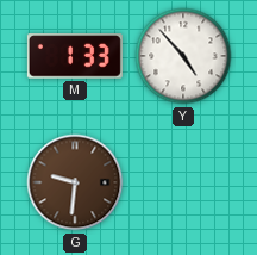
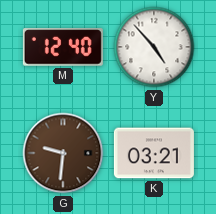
M: 1:33 -> 12:40 (63, 47)
K: none -> 03:21 (154, 153)
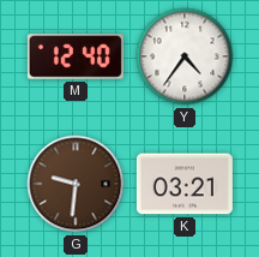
Y: 4:53 -> 4:36 (185, 56)
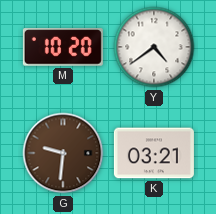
M: 12:40 -> 10:20 (63, 47)
Y: 4:36 -> 4:39 (154, 47)
